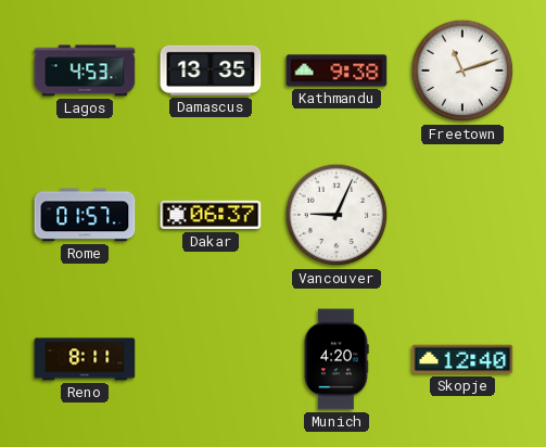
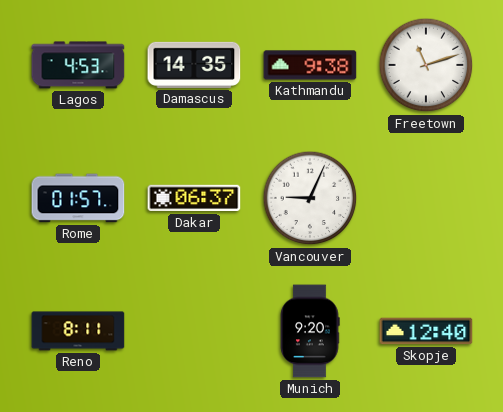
Damascus: 13:35 -> 14:35 (194, 65)
Munich: 4:20 -> 9:20 (310, 331)
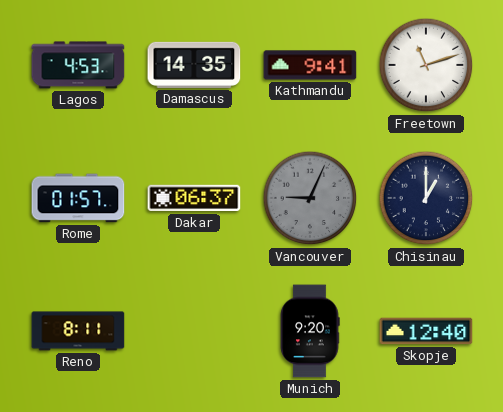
Kathmandu: 9:38 -> 9:41 (310, 65)
Vancouver dial: white -> grey (310, 198)
Chisinau: none -> 1:00 (426, 198)
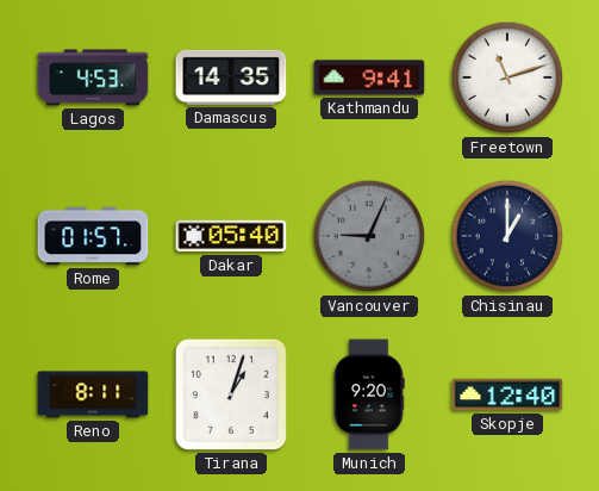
Dakar: 06:37 -> 05:40 (231, 236)
Tirana: none -> 1:03 (231, 394)
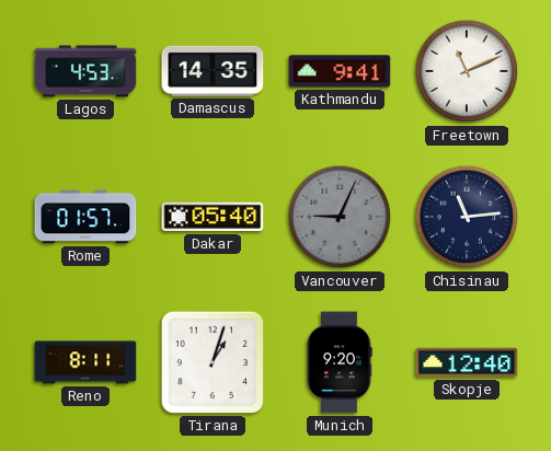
Freetown: 11:12 -> 11:11 (467, 71)
Chisinau: 1:00 -> 11:14 (467, 217)
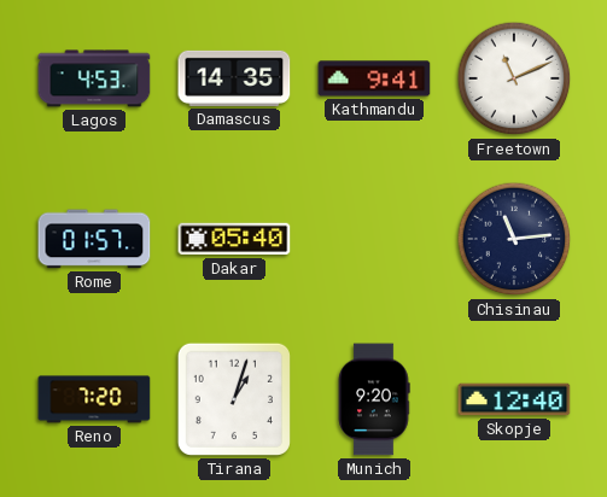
Vancouver: 9:04 -> none (340, 217)
Reno: 8:11 -> 7:20 (94, 399)
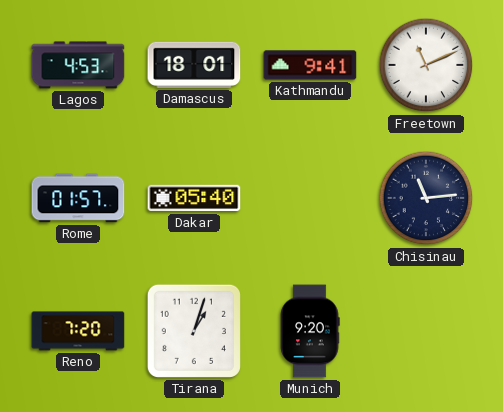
Damascus: 14:35 -> 18:01 (194, 65)
Skopje: 12:40 -> none (514, 399)
